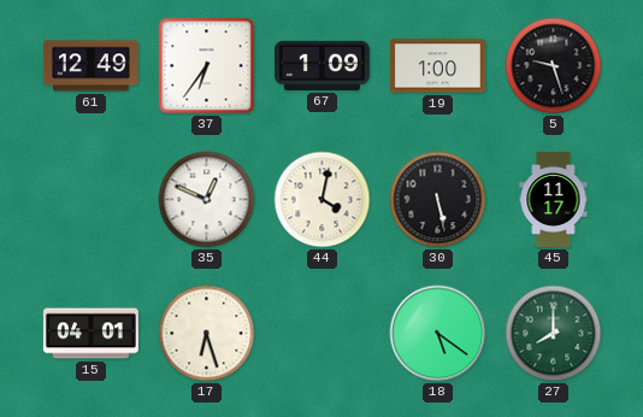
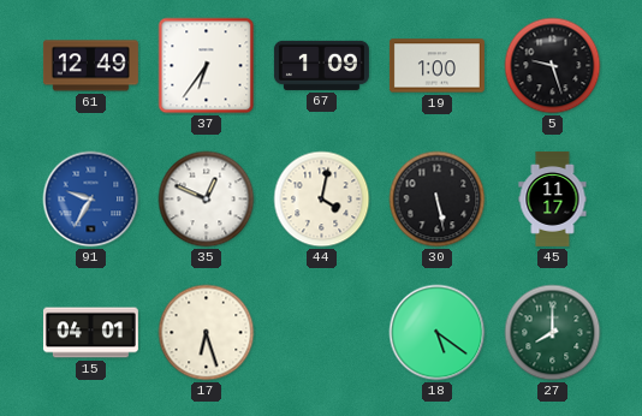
91: none -> 9:35 (91, 200)
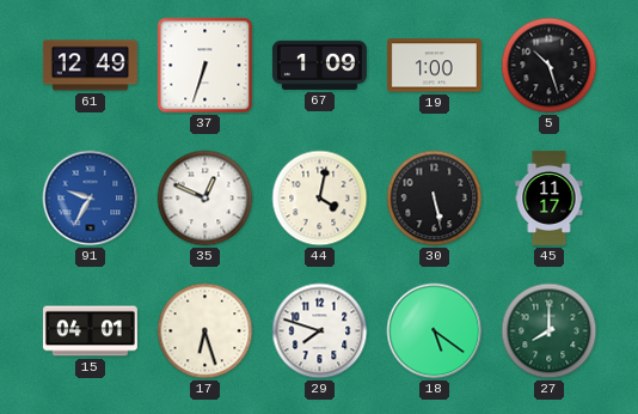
37: 6:36 -> 6:33 (205, 66)
5: 9:27 -> 10:27 (550, 66)
29: none -> 7:48 (320, 331)
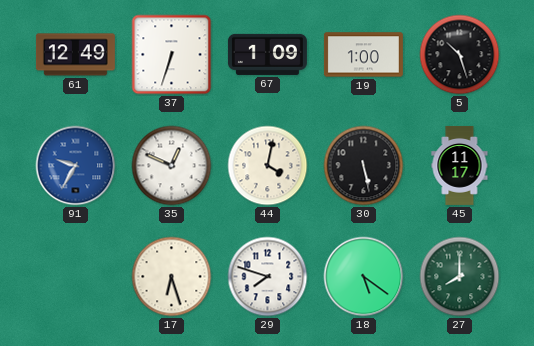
15: 04:01 -> none (90, 331)
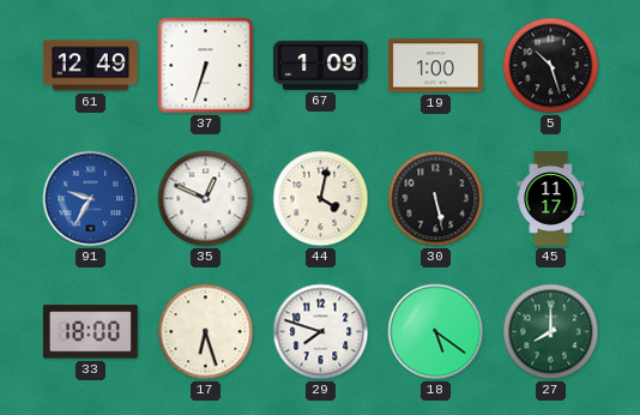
33: none -> 18:00 (90, 332)
